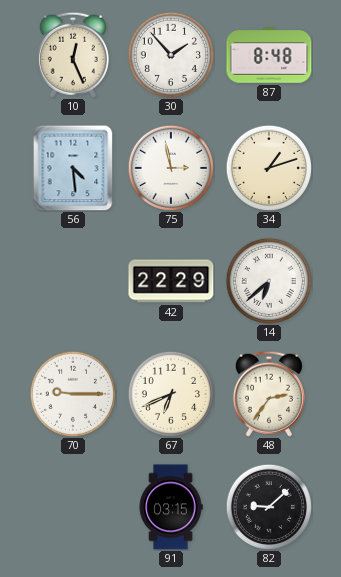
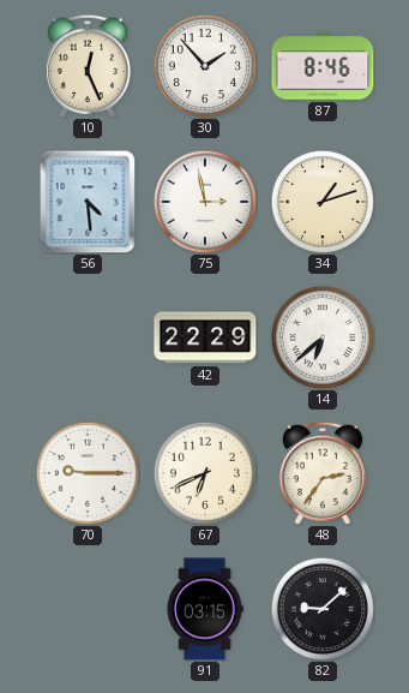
87: 8:48 -> 8:46 (323, 66)
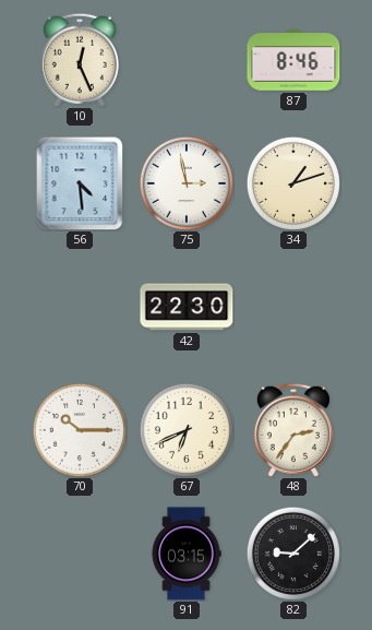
30: 1:53 -> none (204, 65)
42: 22:29 -> 22:30 (187, 307)
14: 6:38 -> none (321, 336)
70: 9:15 -> 10:15 (79, 429)
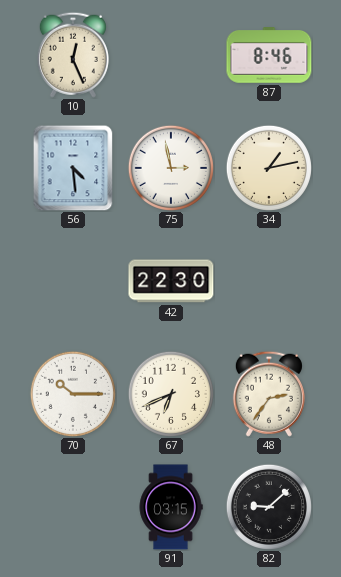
34: 1:12 -> 1:13 (268, 167)
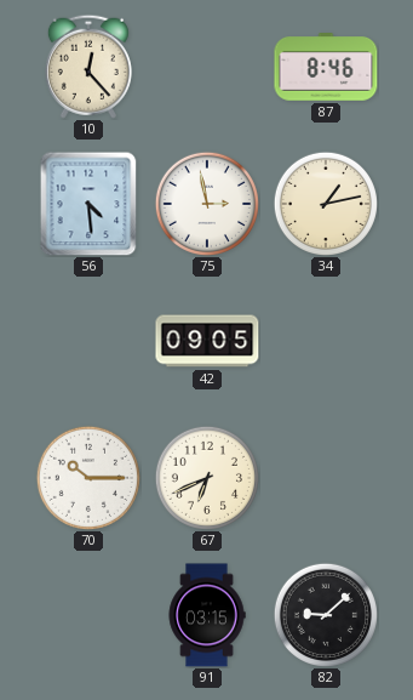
10: 12:26 -> 12:23 (88, 67)
42: 22:30 -> 09:05 (207, 341)
48: 2:36 -> none (269, 394)
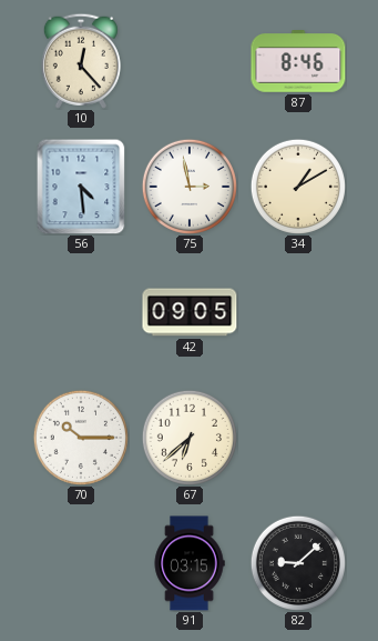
34: 1:13 -> 1:10 (297, 186)
67: 6:41 -> 6:38 (188, 437)
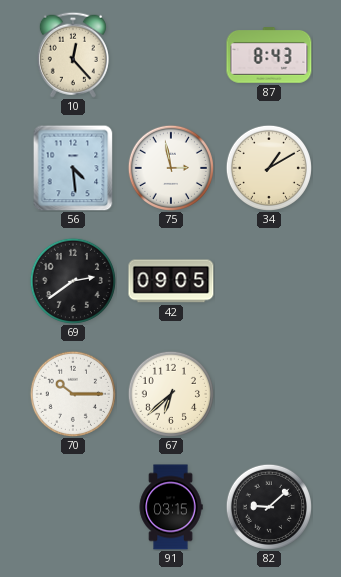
87: 8:46 -> 8:43 (269, 55)
69: none -> 2:39 (72, 280)
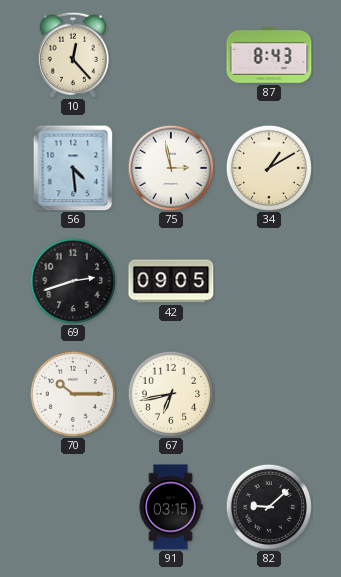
69: 2:39 -> 2:42 (72, 280)
67: 6:38 -> 6:43 (170, 393)
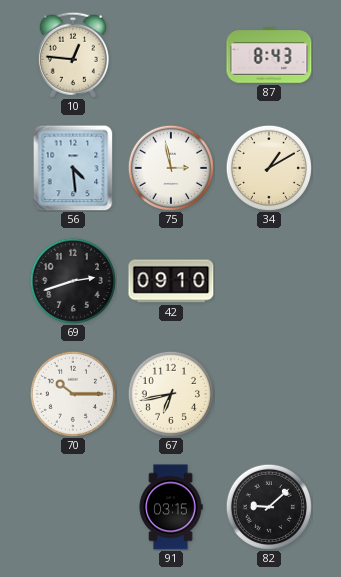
10: 12:23 -> 12:46 (73, 55)
42: 09:05 -> 09:10 (171, 281)
